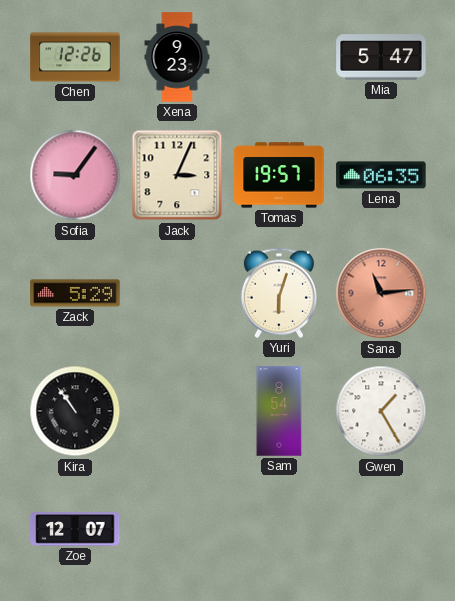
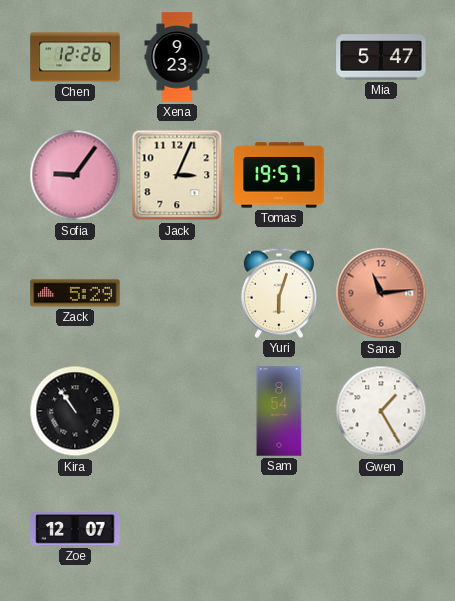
Lena: 06:35 -> none (381, 175)
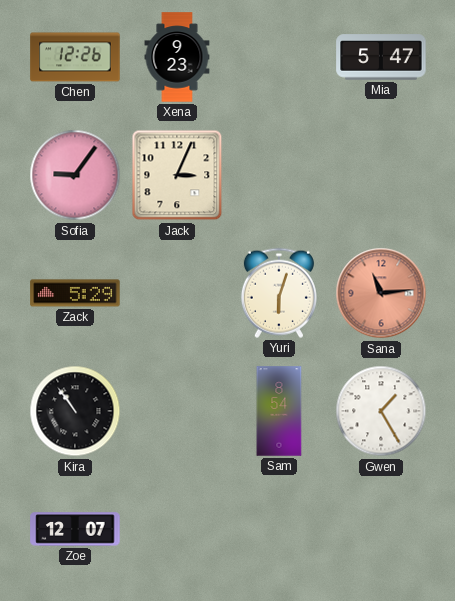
Tomas: 19:57 -> none (279, 175)
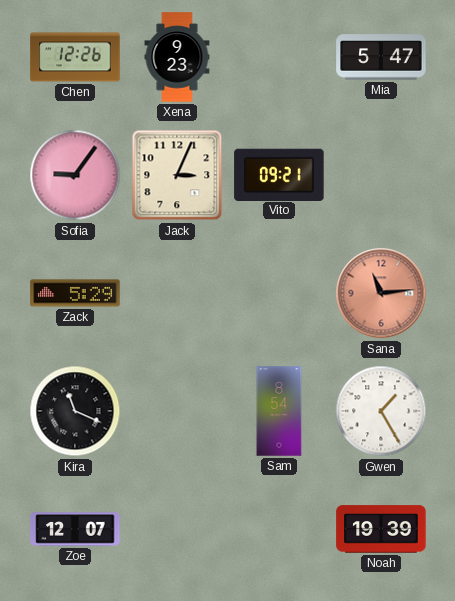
Vito: none -> 09:21 (279, 174)
Yuri: 6:03 -> none (279, 293)
Kira: 10:54 -> 11:19 (75, 411)
Noah: none -> 19:39 (381, 529)
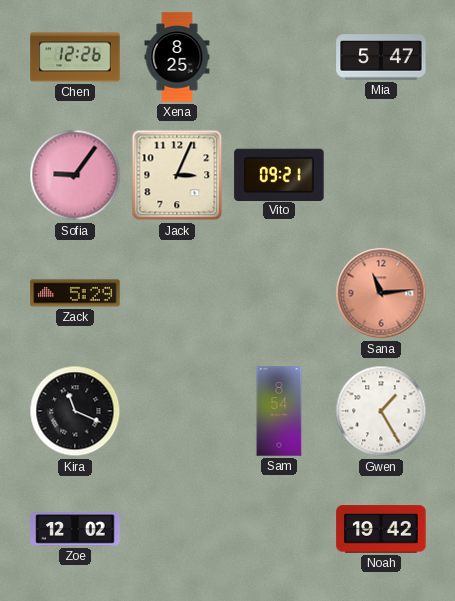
Xena: 9:23 -> 8:25 (177, 57)
Zoe: 12:07 -> 12:02 (75, 529)
Noah: 19:39 -> 19:42 (381, 529)
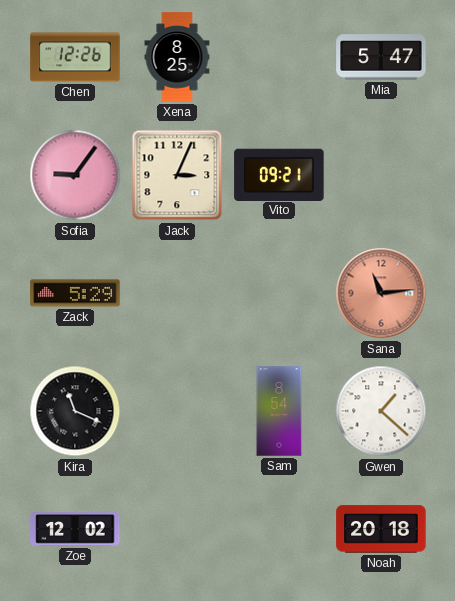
Gwen: 1:25 -> 1:22 (381, 411)
Noah: 19:42 -> 20:18 (381, 529)
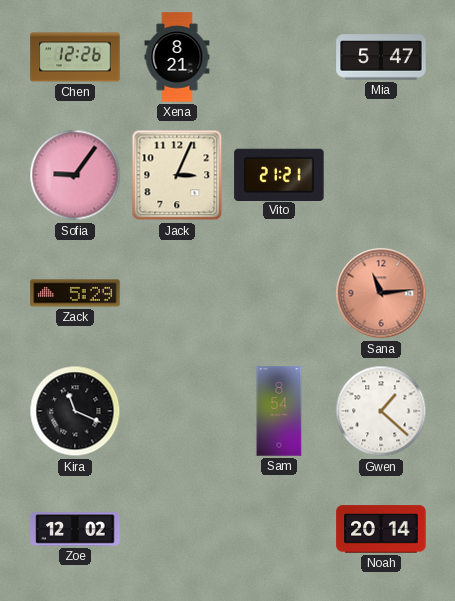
Xena: 8:25 -> 8:21 (177, 57)
Vito: 09:21 -> 21:21 (279, 174)
Noah: 20:18 -> 20:14 (381, 529)
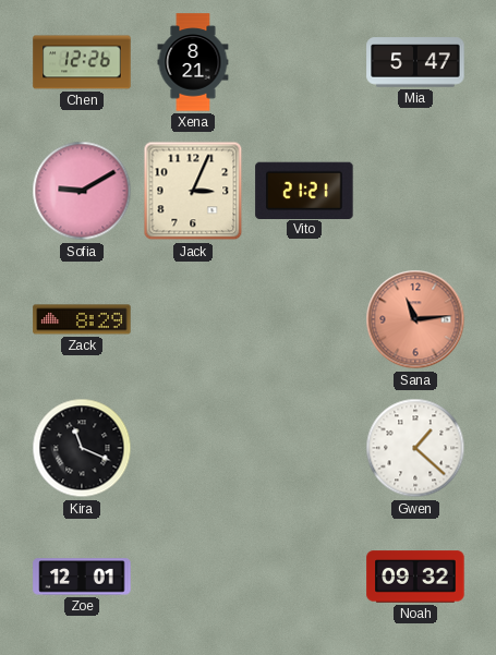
Sofia: 9:06 -> 9:10 (82, 191)
Zack: 5:29 -> 8:29 (82, 319)
Sam: 8:54 -> none (279, 411)
Zoe: 12:02 -> 12:01 (82, 577)
Noah: 20:14 -> 09:32 (415, 577)
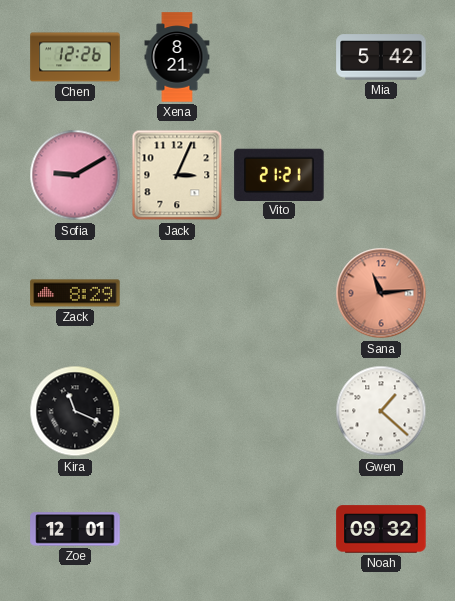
Mia: 5:47 -> 5:42 (381, 57)
